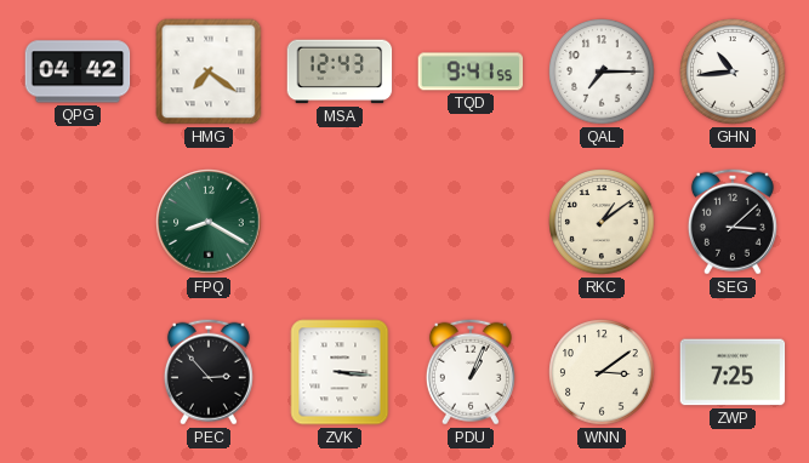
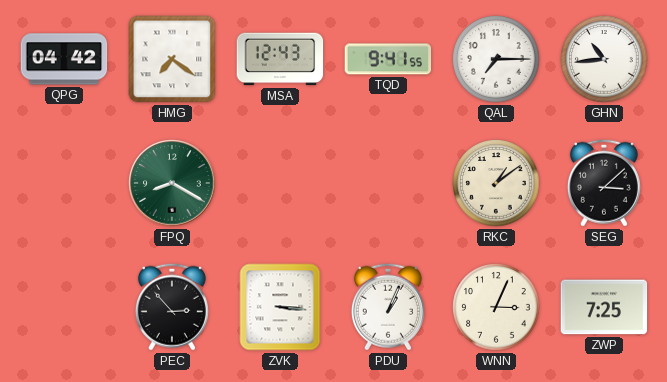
WNN: 3:09 -> 3:04 (496, 307)
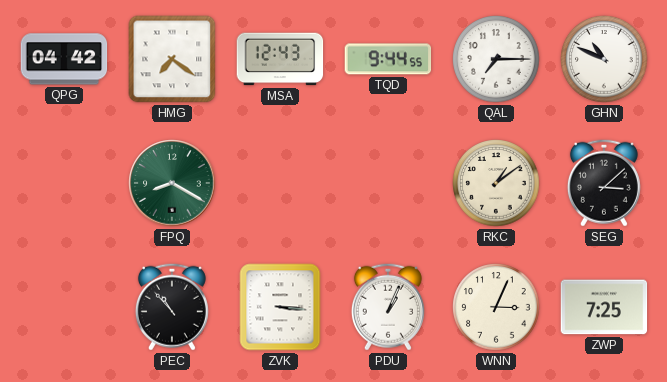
TQD: 9:41 -> 9:44 (388, 59)
GHN: 10:44 -> 10:49 (604, 59)
PEC: 2:53 -> 10:53 (172, 307)
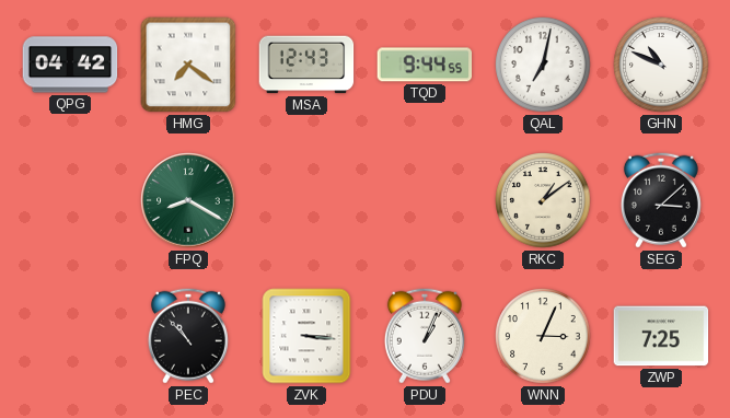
QAL: 7:15 -> 7:02 (543, 65)
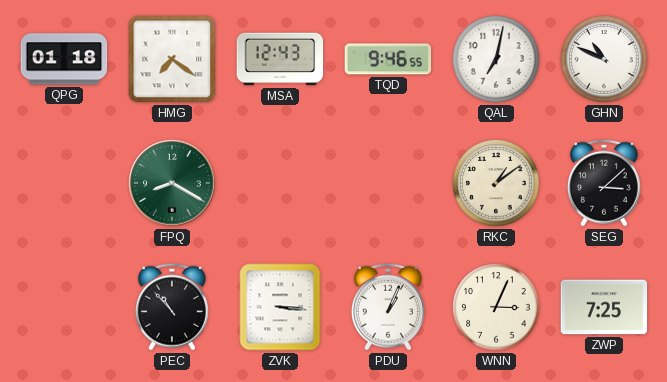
QPG: 04:42 -> 01:18 (64, 59)
TQD: 9:44 -> 9:46 (388, 59)
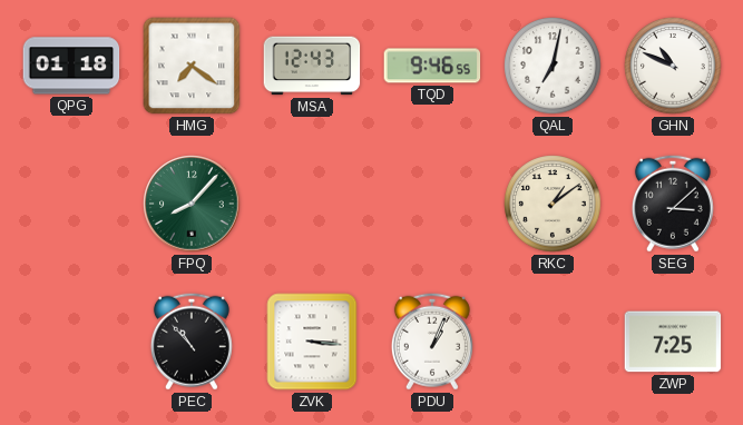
FPQ: 8:20 -> 8:07 (192, 204)
WNN: 3:04 -> none (496, 307)
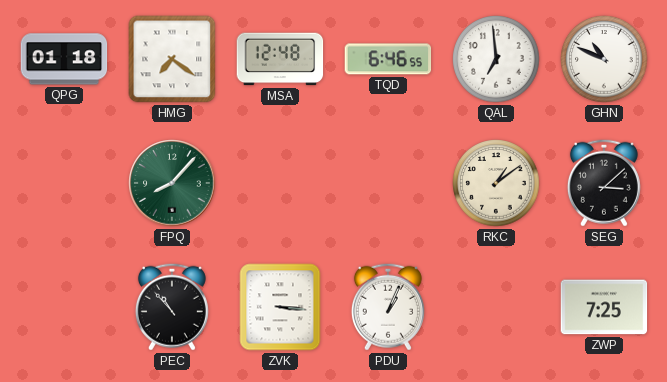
MSA: 12:43 -> 12:48 (280, 59)
TQD: 9:46 -> 6:46 (388, 59)
QAL: 7:02 -> 6:59 (496, 59)
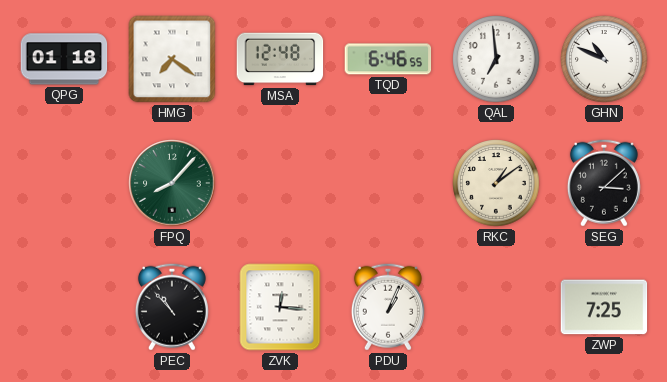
ZVK: 3:16 -> 12:16 (280, 307)
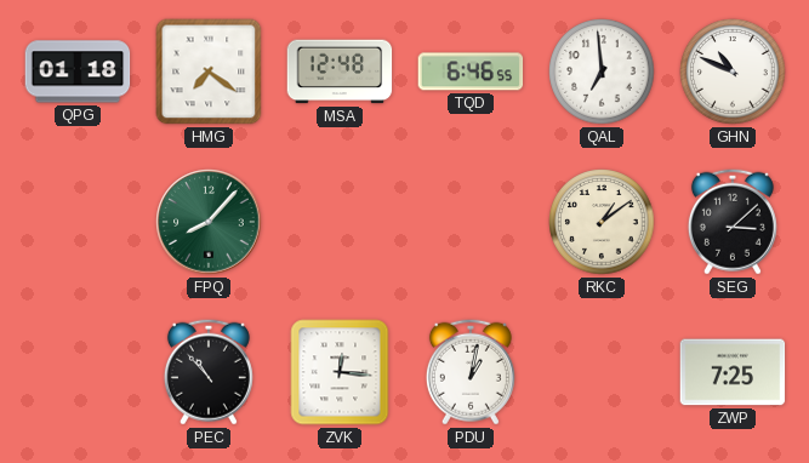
PDU: 1:04 -> 1:02 (471, 372)
